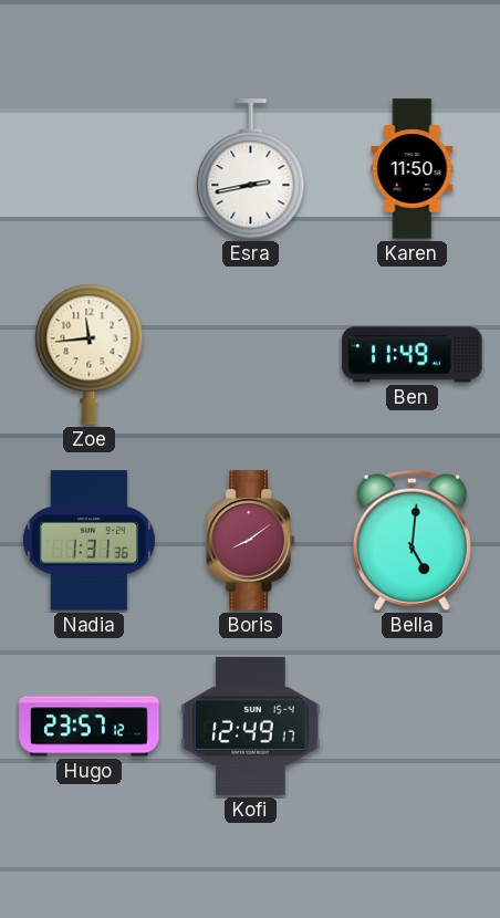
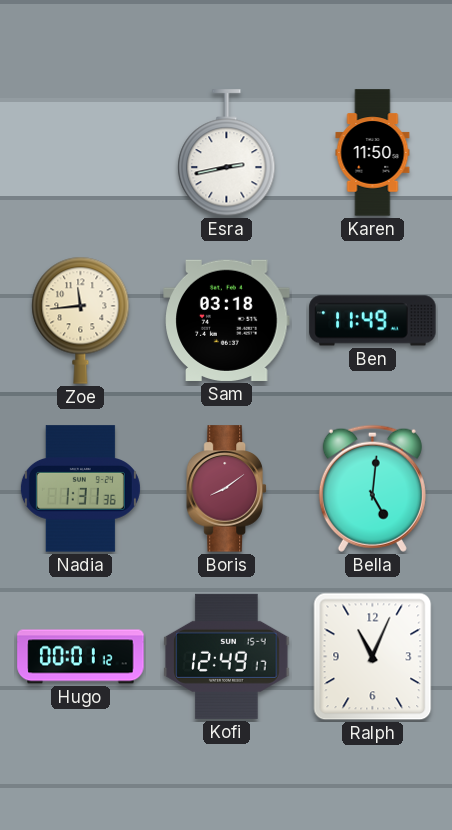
Sam: none -> 03:18 (227, 320)
Hugo: 23:57 -> 00:01 (81, 657)
Ralph: none -> 11:04 (373, 657)
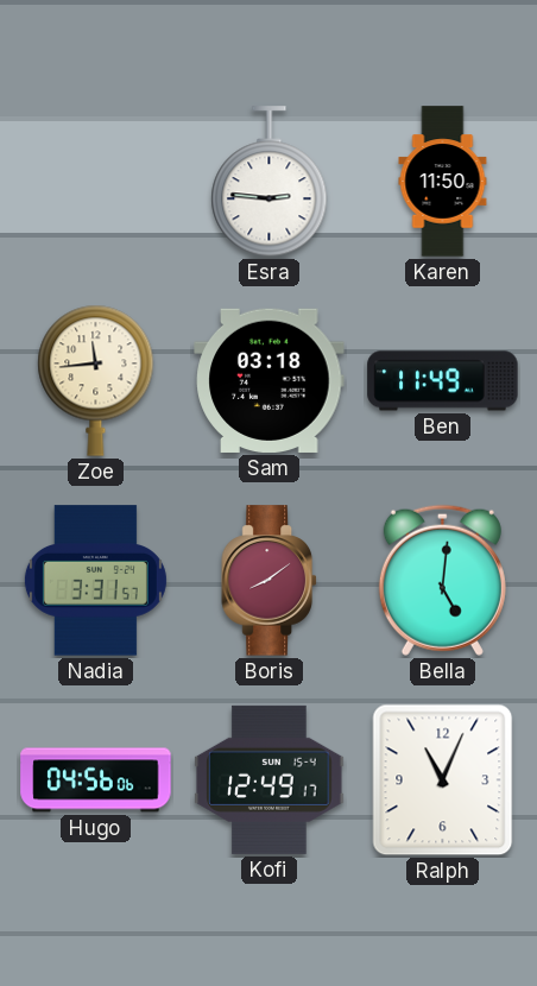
Esra: 2:43 -> 2:46 (270, 182)
Nadia: 1:31 -> 3:31 (95, 581)
Hugo: 00:01 -> 04:56 (96, 780)
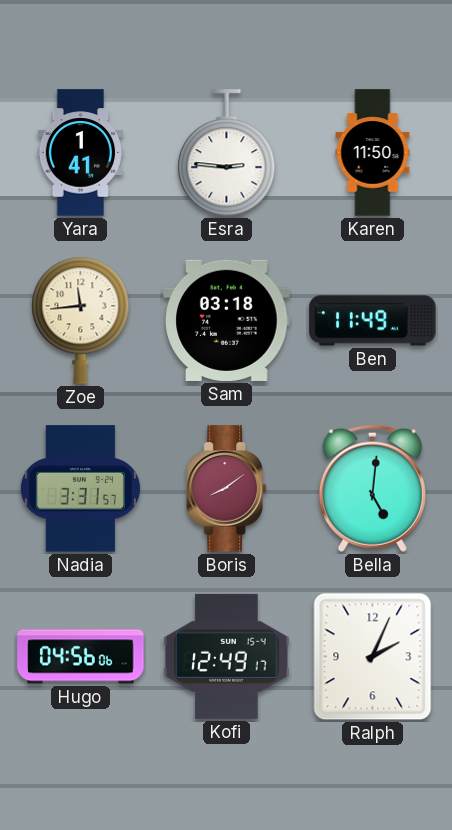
Yara: none -> 1:41 (81, 153)
Ralph: 11:04 -> 2:04 (373, 657)
